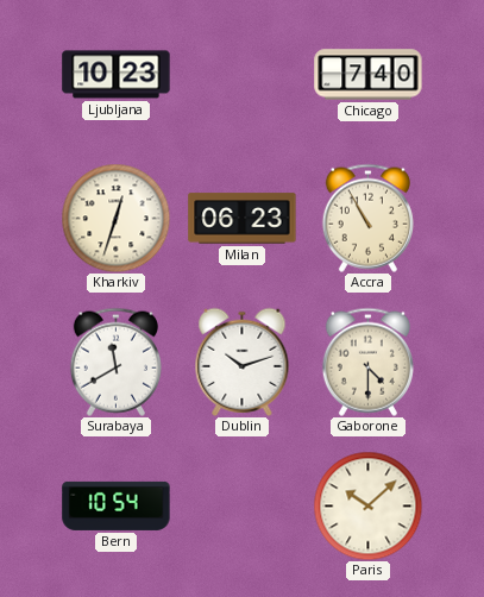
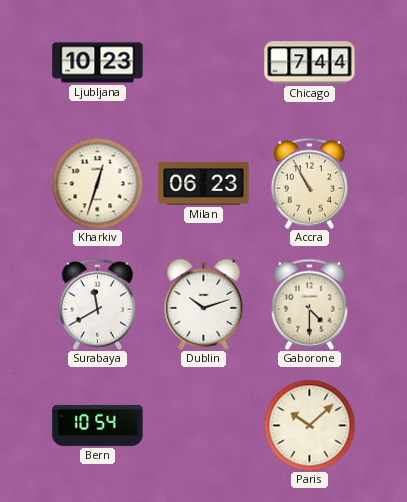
Chicago: 7:40 -> 7:44 (310, 63)
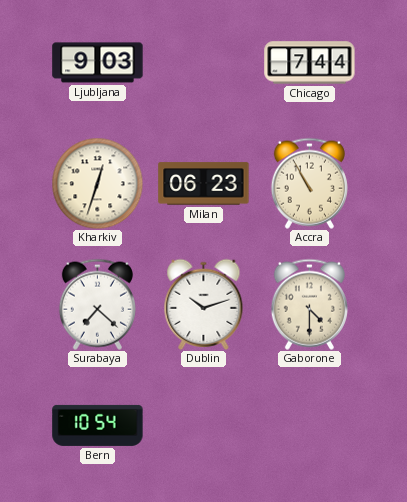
Ljubljana: 10:23 -> 9:03 (98, 63)
Surabaya: 11:40 -> 7:22 (97, 304)
Paris: 10:08 -> none (309, 425)
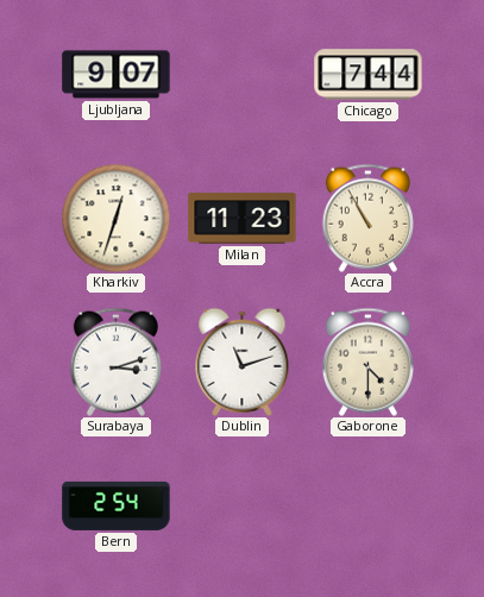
Ljubljana: 9:03 -> 9:07 (117, 75)
Milan: 06:23 -> 11:23 (243, 219)
Surabaya: 7:22 -> 3:12 (115, 362)
Dublin: 10:12 -> 11:12 (243, 362)
Bern: 10:54 -> 2:54 (117, 505)
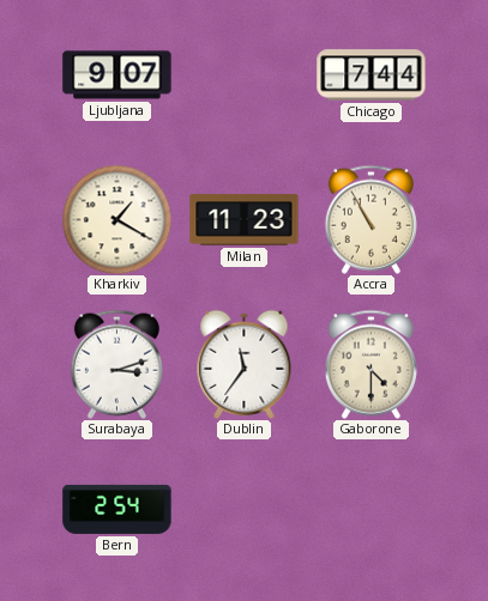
Kharkiv: 12:33 -> 1:20 (116, 219)
Dublin: 11:12 -> 11:36 (245, 364)
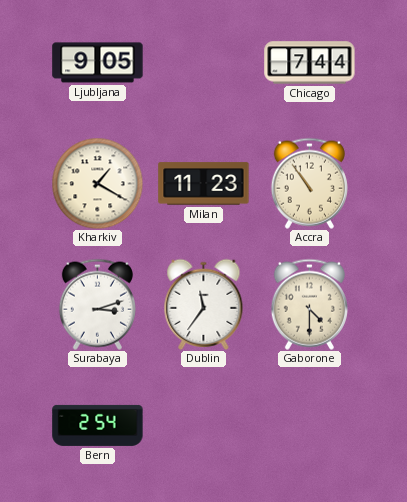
Ljubljana: 9:07 -> 9:05 (98, 63)
Accra: 10:55 -> 10:54 (309, 183)
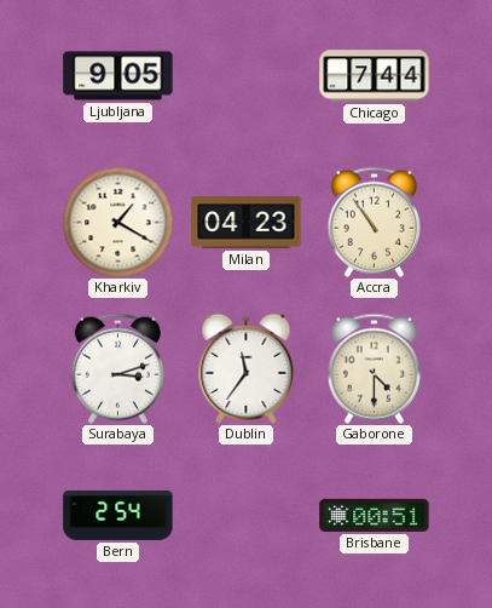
Milan: 11:23 -> 04:23 (247, 223)
Brisbane: none -> 00:51 (375, 515)
